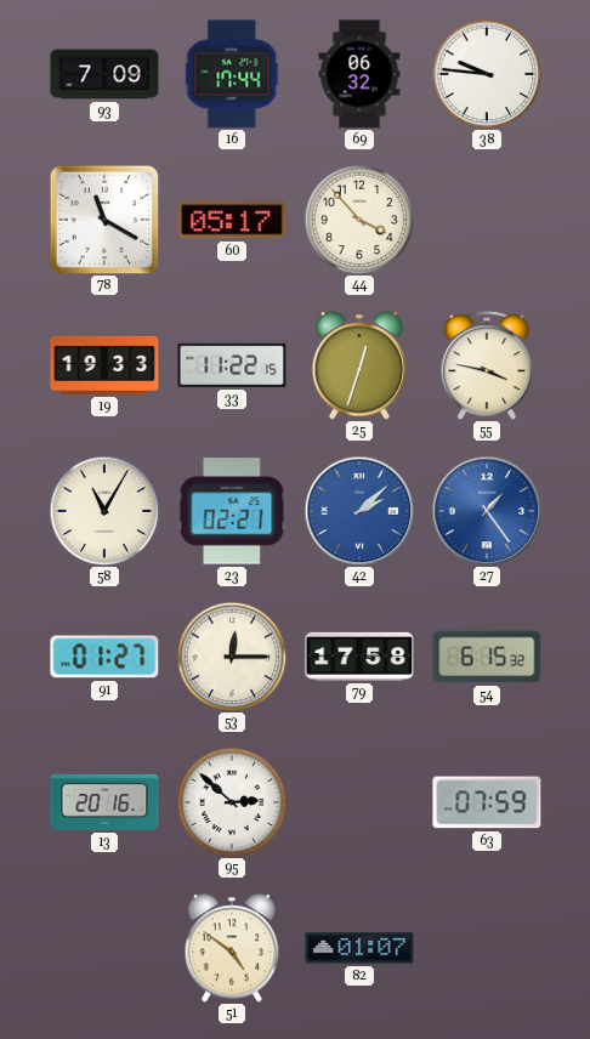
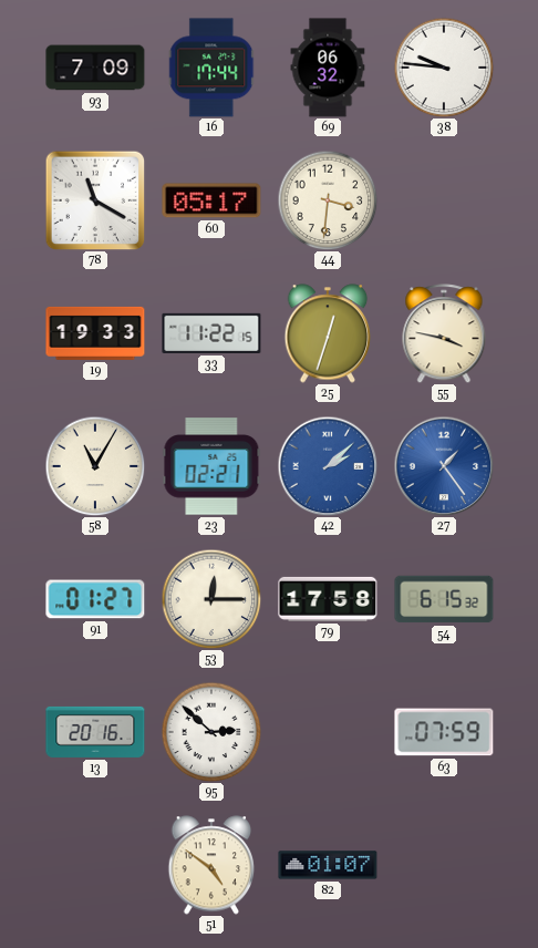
44: 3:53 -> 3:31 (328, 200)
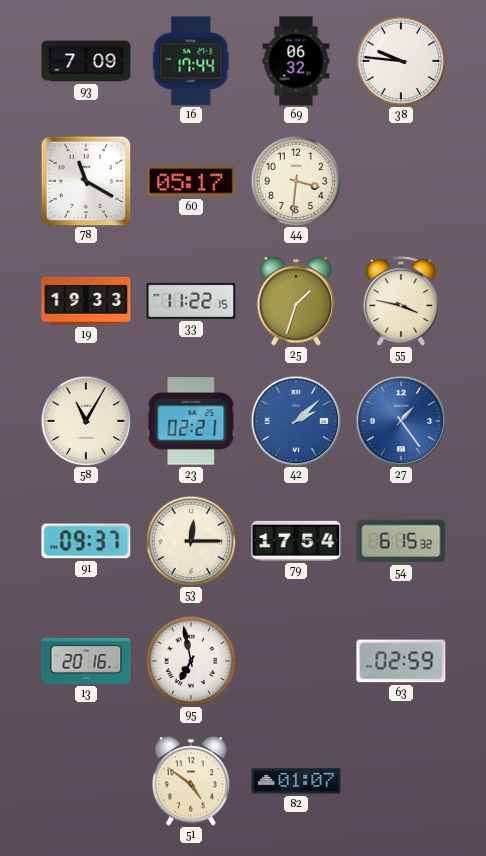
25: 12:33 -> 1:33 (296, 301)
91: 01:27 -> 09:37 (86, 541)
79: 17:58 -> 17:54 (296, 541)
95: 2:52 -> 6:58 (191, 661)
63: 07:59 -> 02:59 (401, 661)
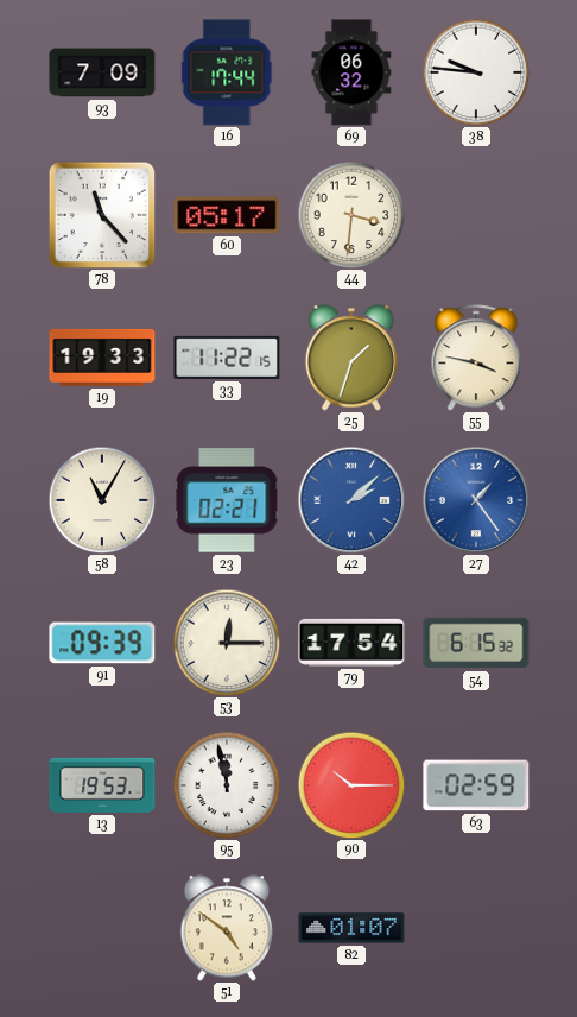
78: 11:20 -> 11:23 (102, 215)
91: 09:37 -> 09:39 (102, 643)
13: 20:16 -> 19:53 (102, 785)
95: 6:58 -> 11:58 (227, 785)
90: none -> 10:15 (351, 785)
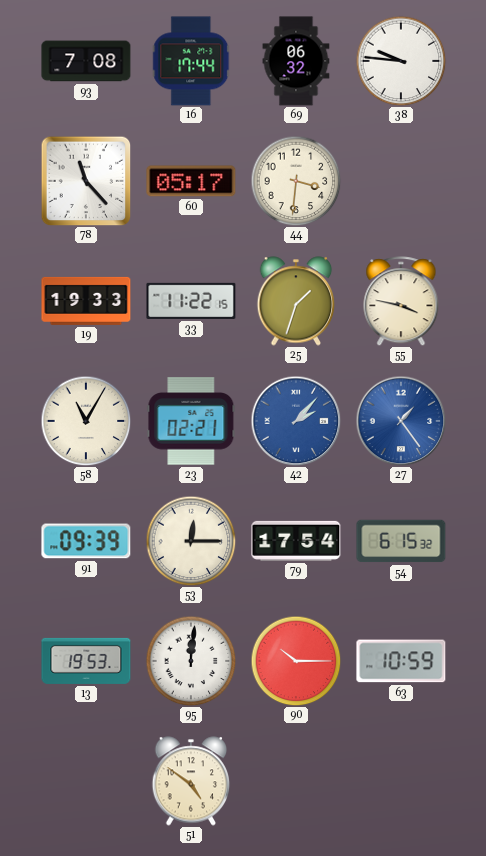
93: 7:09 -> 7:08 (86, 61)
42: 2:08 -> 2:07 (296, 421)
95: 11:58 -> 12:01 (191, 661)
63: 02:59 -> 10:59 (401, 661)
82: 01:07 -> none (351, 928)
